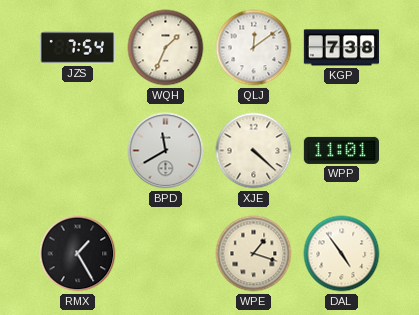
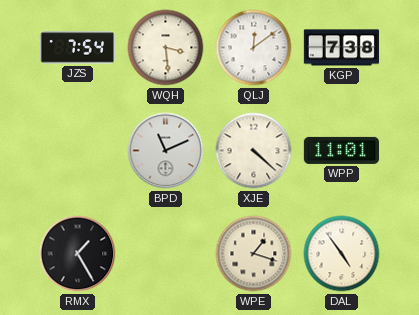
WQH: 1:34 -> 3:29 (166, 48)
BPD: 11:40 -> 11:11 (166, 151)
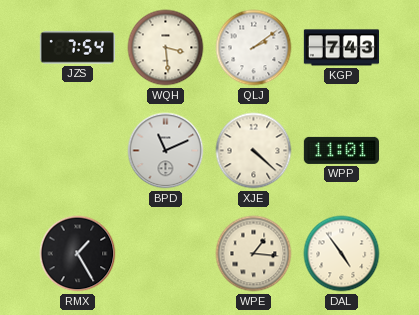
QLJ: 12:09 -> 2:09 (254, 48)
KGP: 7:38 -> 7:43 (341, 48)
WPE: 1:18 -> 1:16 (254, 254)
